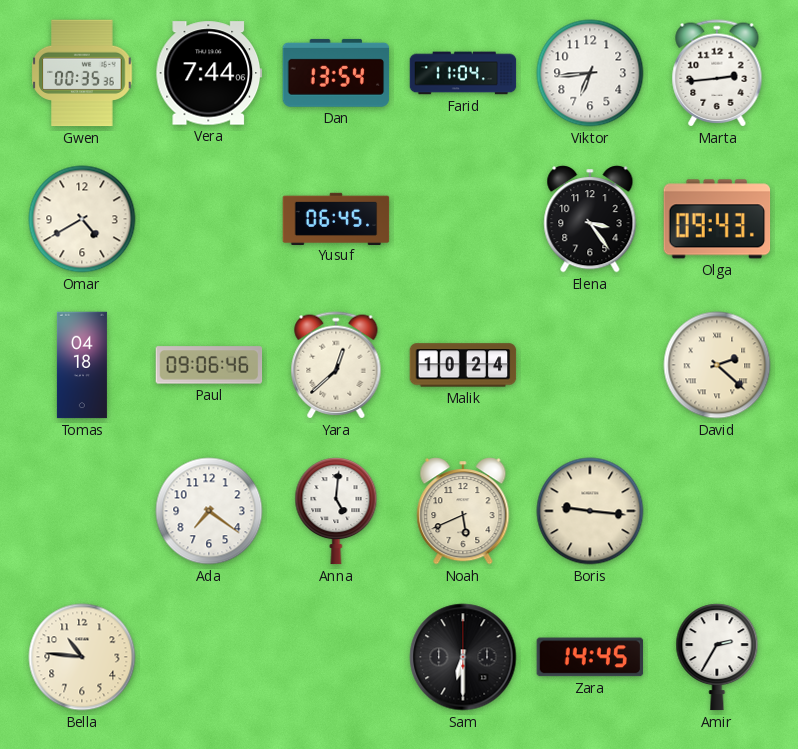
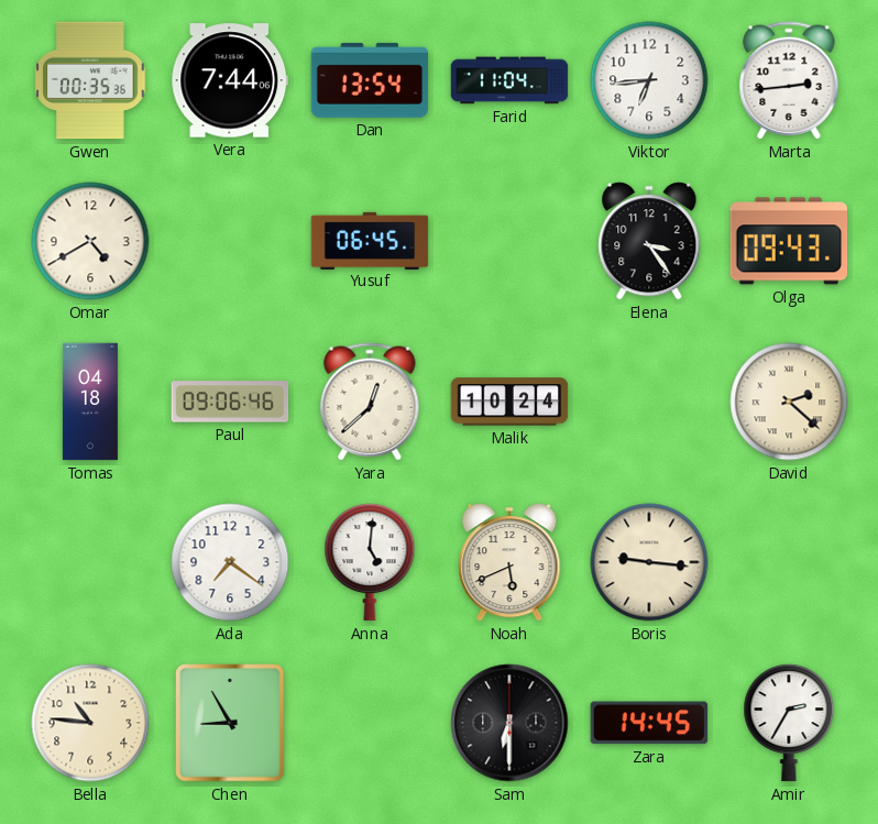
Chen: none -> 8:55 (230, 723)
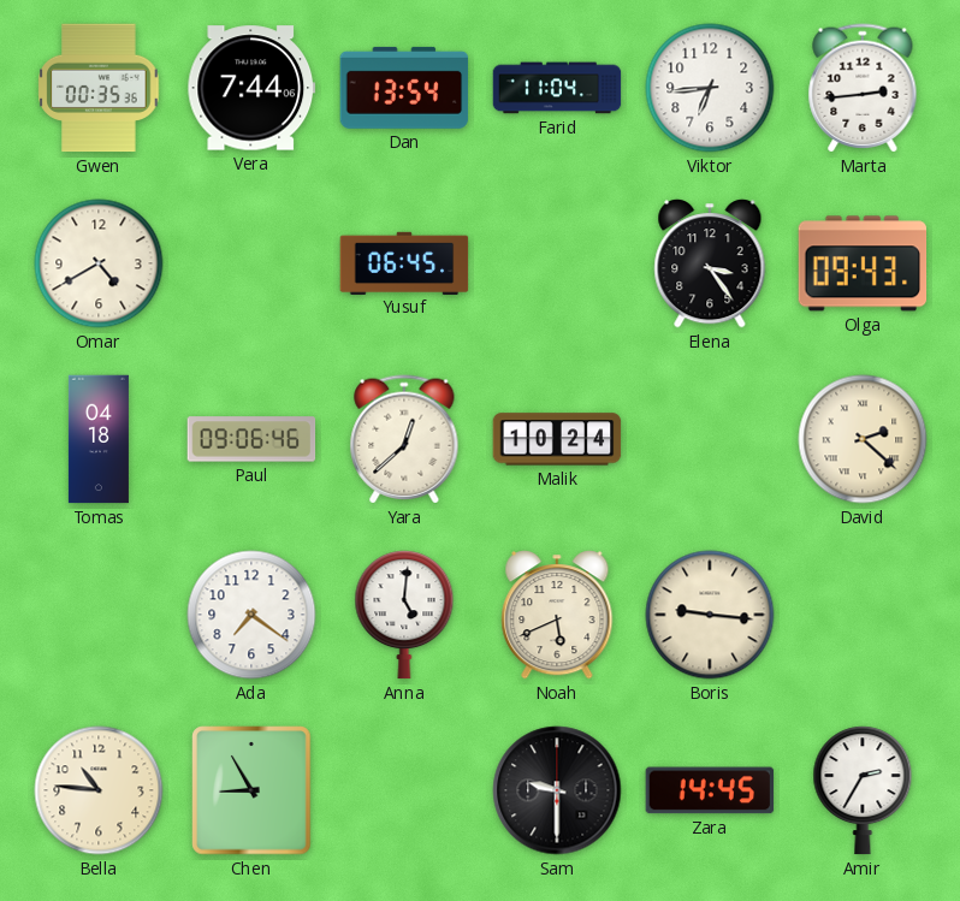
Sam: 6:30 -> 9:30 (557, 790)
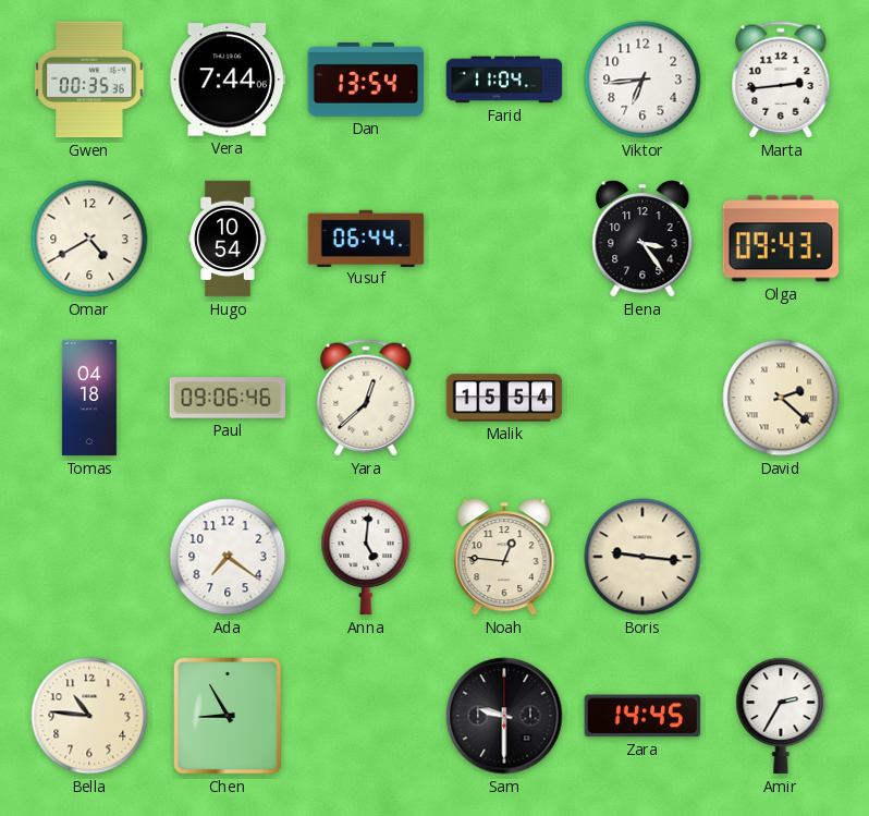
Hugo: none -> 10:54 (228, 239)
Yusuf: 06:45 -> 06:44 (366, 238)
Malik: 10:24 -> 15:54 (504, 398)
Noah: 5:41 -> 12:46 (504, 557)
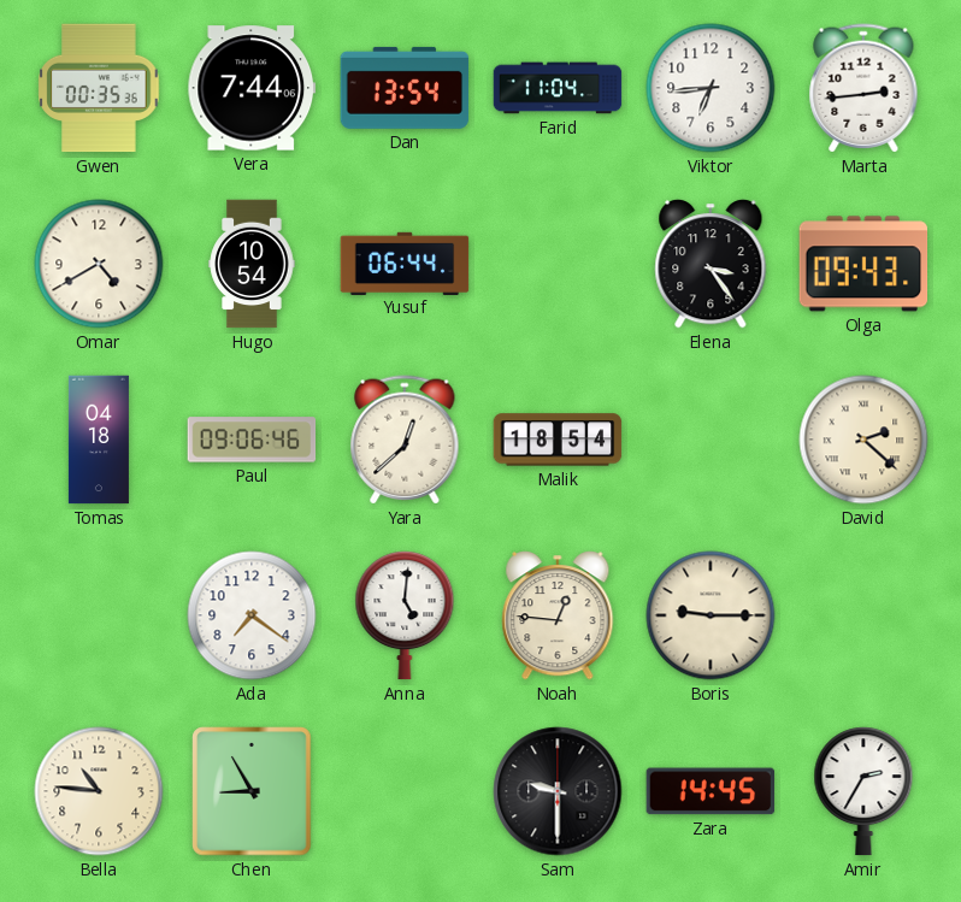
Malik: 15:54 -> 18:54 (558, 440)
Boris: 9:16 -> 9:15 (711, 615)
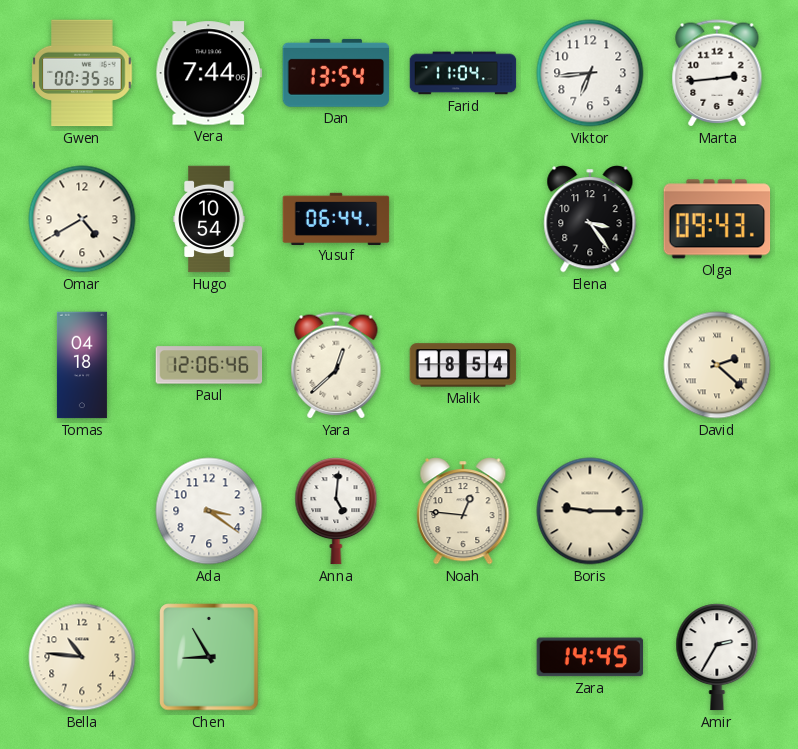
Paul: 09:06 -> 12:06 (209, 365)
Ada: 7:21 -> 3:21 (209, 511)
Sam: 9:30 -> none (558, 791)
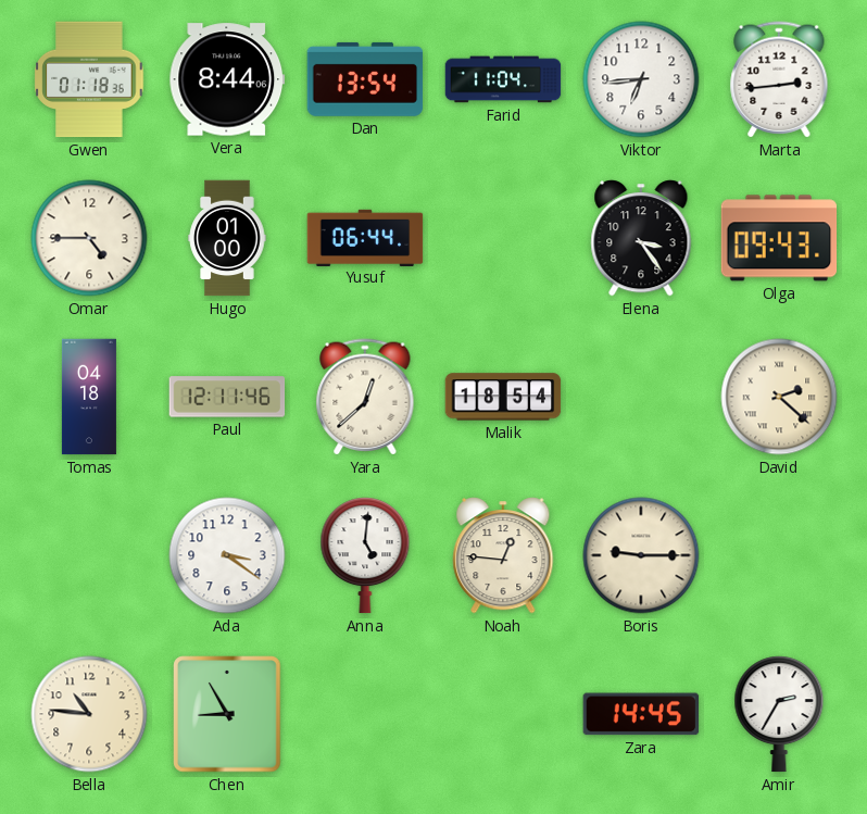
Gwen: 00:35 -> 01:18 (89, 79)
Vera: 7:44 -> 8:44 (227, 79)
Omar: 4:40 -> 4:45 (89, 238)
Hugo: 10:54 -> 01:00 (227, 238)
Paul: 12:06 -> 12:11 (227, 397)
